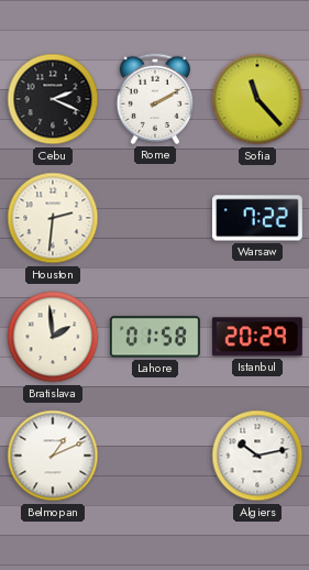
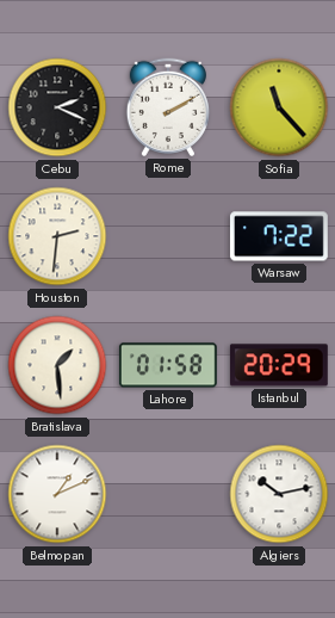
Bratislava: 1:59 -> 1:29 (57, 365)
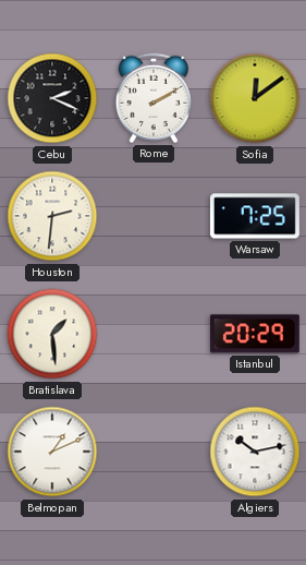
Sofia: 11:23 -> 12:09 (255, 98)
Warsaw: 7:22 -> 7:25 (255, 216)
Lahore: 01:58 -> none (168, 365)
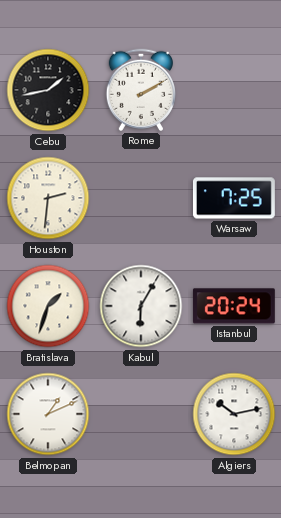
Cebu: 2:19 -> 1:43 (48, 90)
Sofia: 12:09 -> none (255, 98)
Bratislava: 1:29 -> 1:33 (48, 306)
Kabul: none -> 6:05 (141, 306)
Istanbul: 20:29 -> 20:24 (234, 306)
